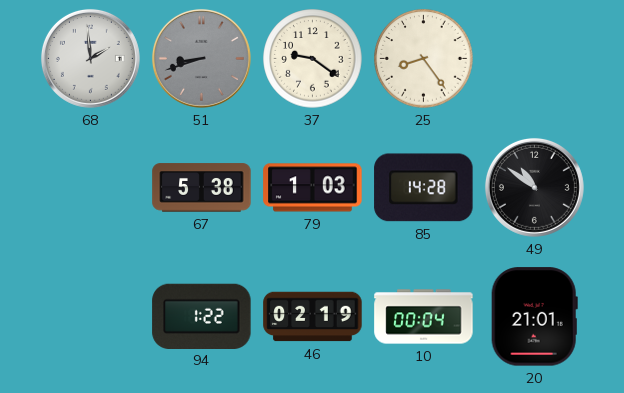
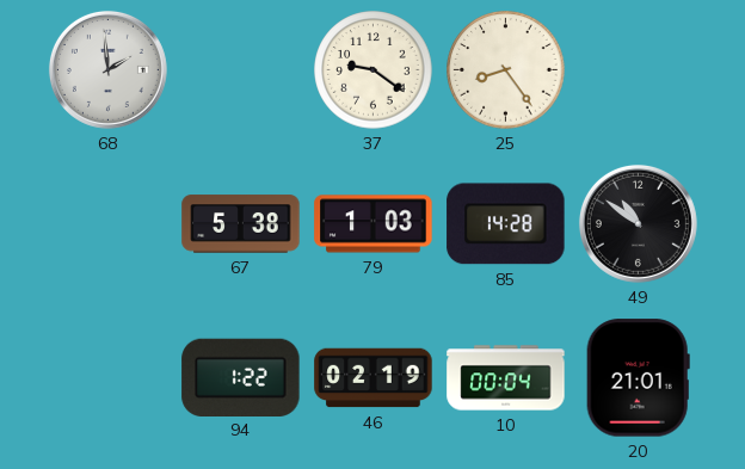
51: 8:42 -> none (201, 58)
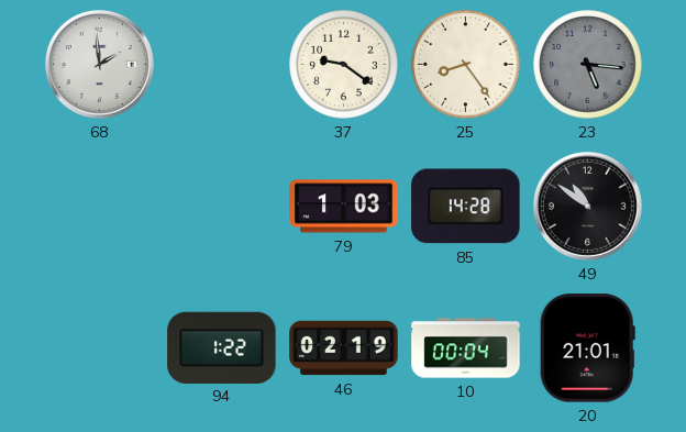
23: none -> 5:16 (588, 65)
67: 5:38 -> none (241, 224)
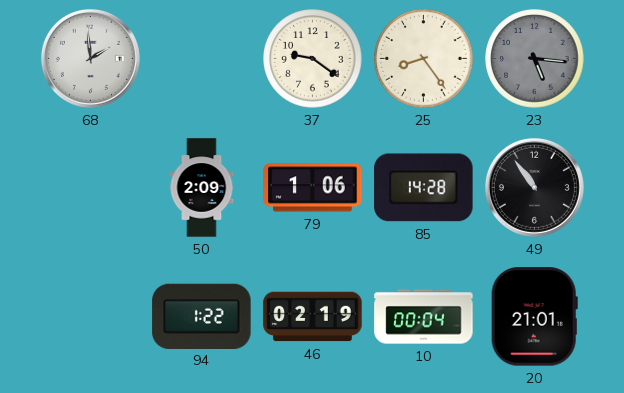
50: none -> 2:09 (202, 188)
79: 1:03 -> 1:06 (313, 188)
49: 10:51 -> 10:54 (534, 187)
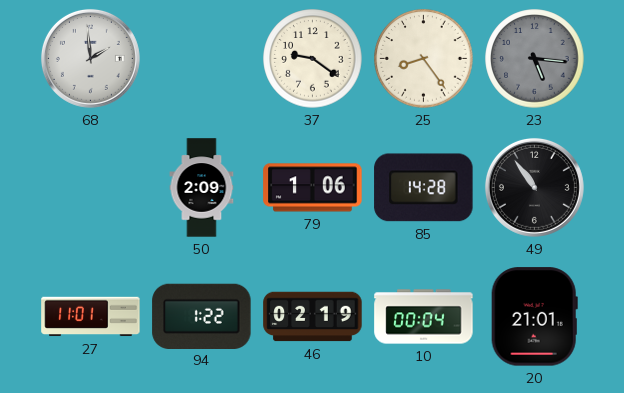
27: none -> 11:01 (91, 317)
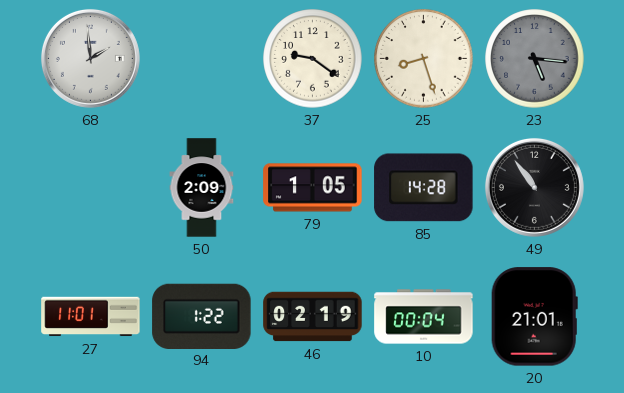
25: 8:24 -> 8:27 (424, 59)
79: 1:06 -> 1:05 (313, 188)
